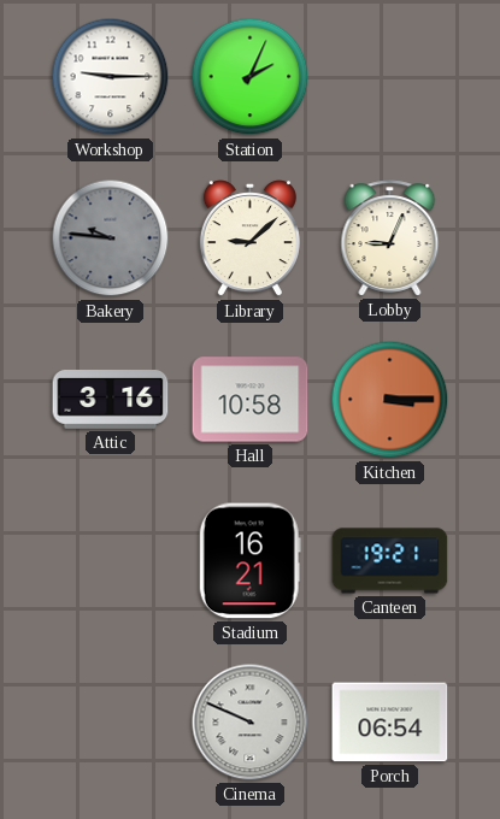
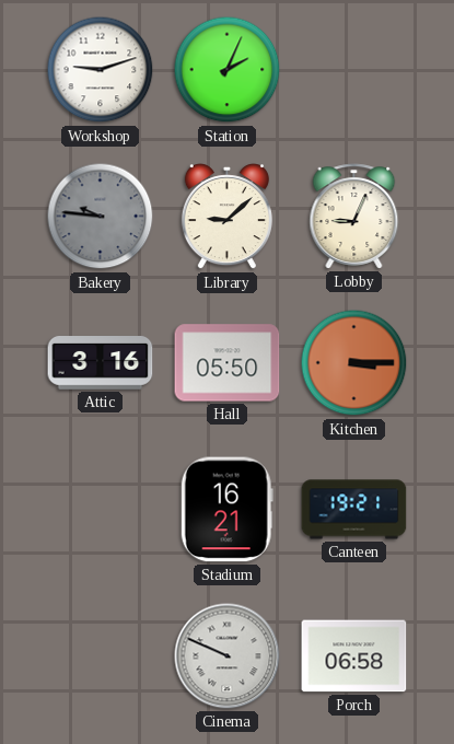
Workshop: 9:15 -> 9:12 (101, 70)
Hall: 10:58 -> 05:50 (228, 363)
Porch: 06:54 -> 06:58 (354, 656)
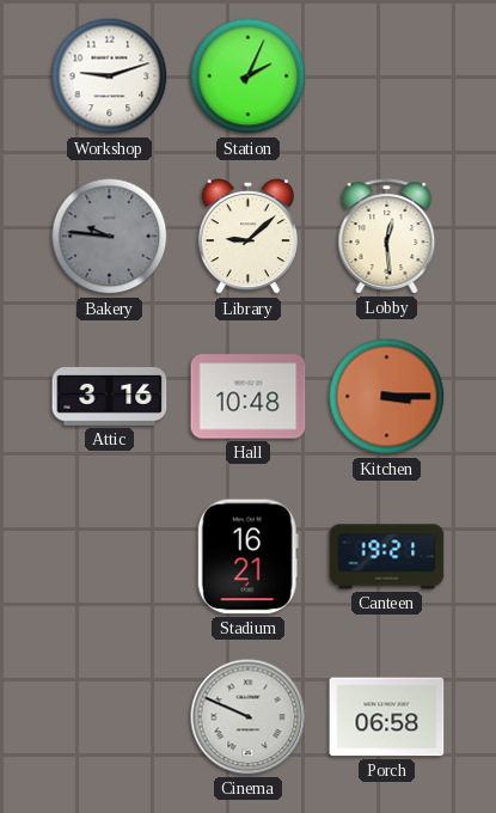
Lobby: 9:04 -> 12:29 (387, 237)
Hall: 05:50 -> 10:48 (249, 397)
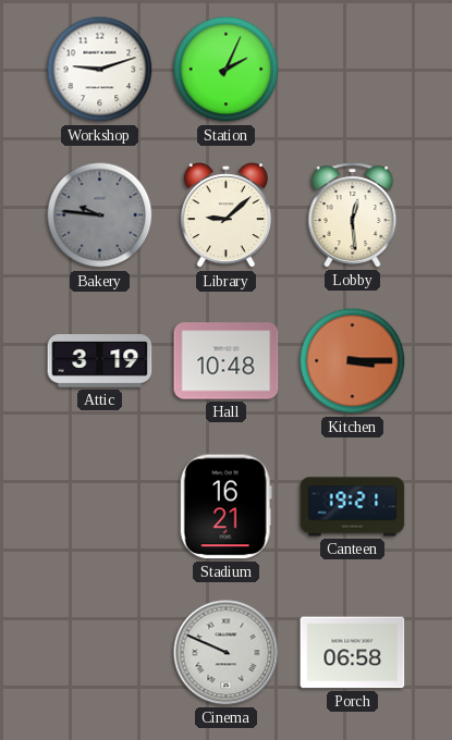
Attic: 3:16 -> 3:19 (100, 361)
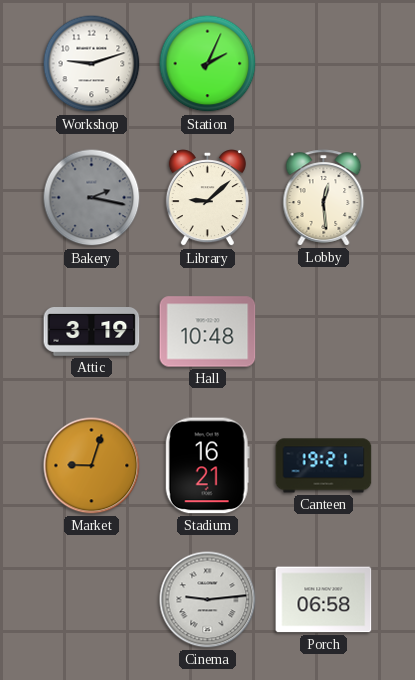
Bakery: 9:46 -> 2:17 (92, 198)
Kitchen: 3:15 -> none (353, 361)
Market: none -> 9:03 (92, 466)
Cinema: 9:49 -> 9:14 (208, 600)
